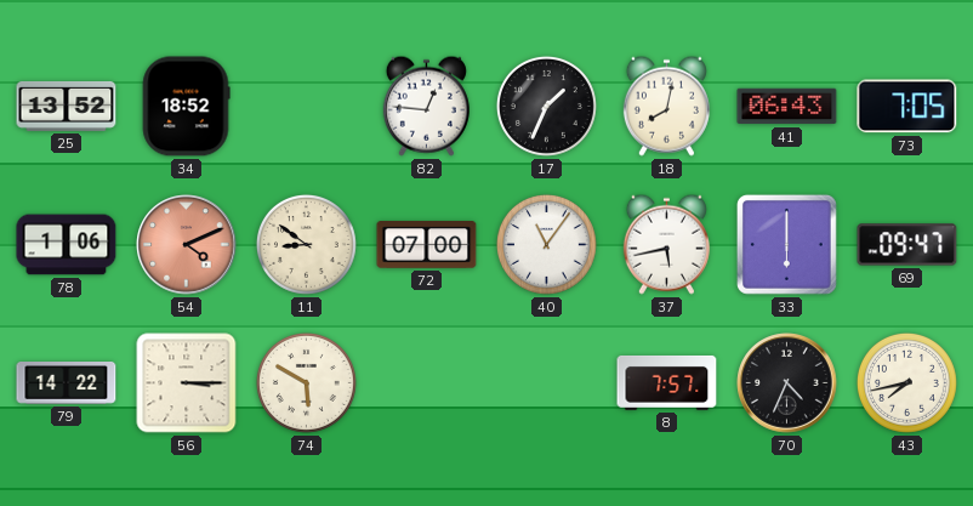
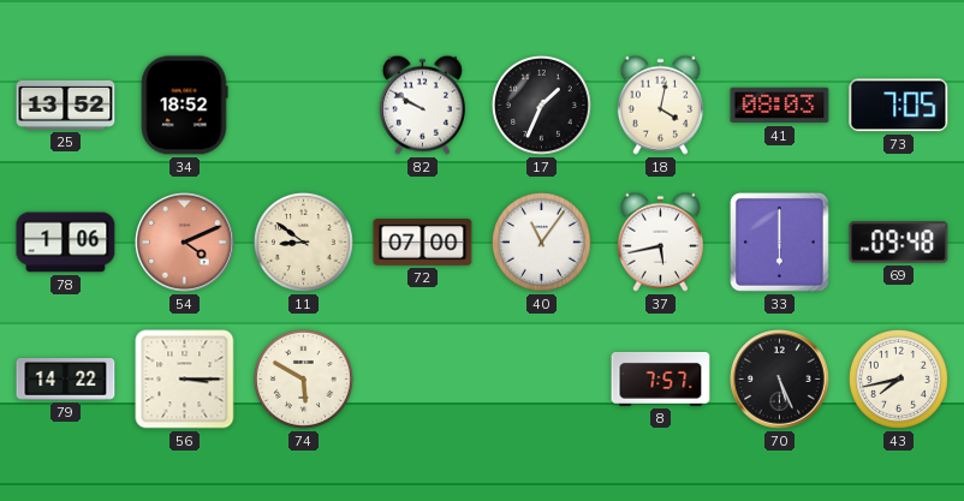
82: 12:46 -> 9:50 (422, 105)
18: 8:02 -> 4:02 (660, 105)
41: 06:43 -> 08:03 (780, 106)
69: 09:47 -> 09:48 (899, 243)
70: 4:34 -> 5:26 (780, 380)
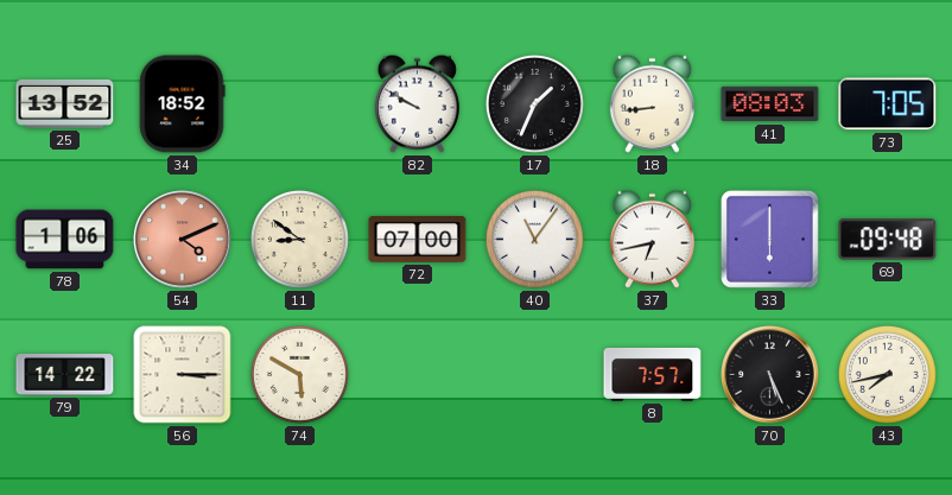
18: 4:02 -> 8:44 (652, 103)
37: 5:43 -> 6:43 (652, 239)
